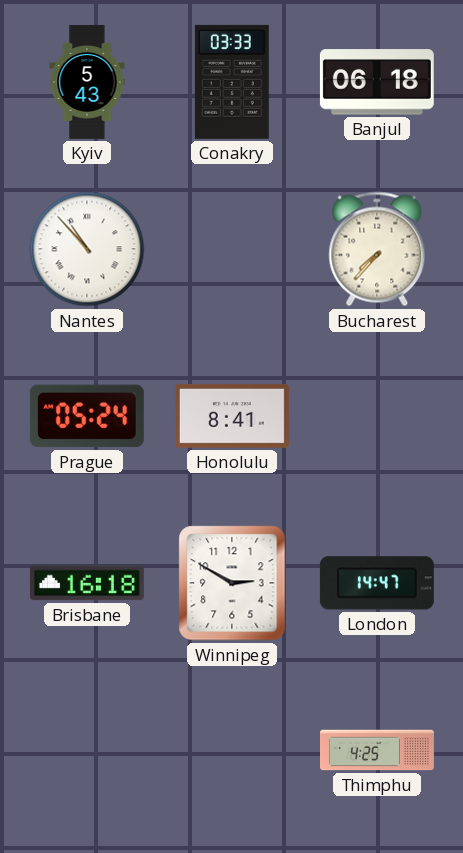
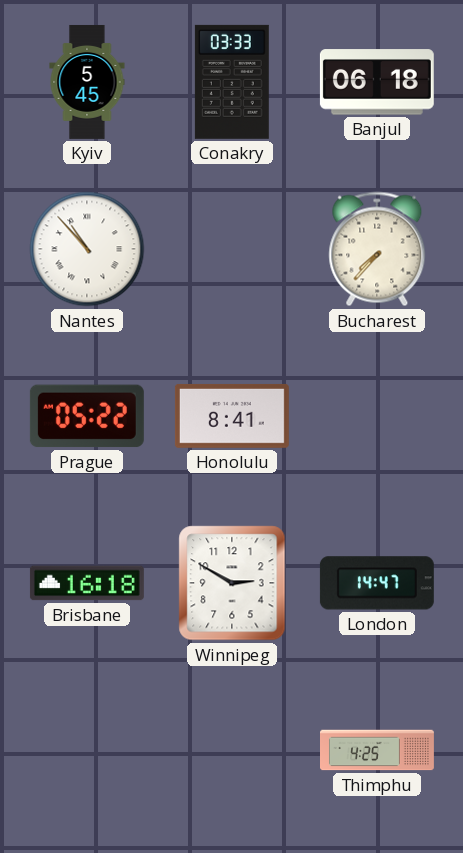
Kyiv: 5:43 -> 5:45 (87, 82)
Prague: 05:24 -> 05:22 (87, 416)
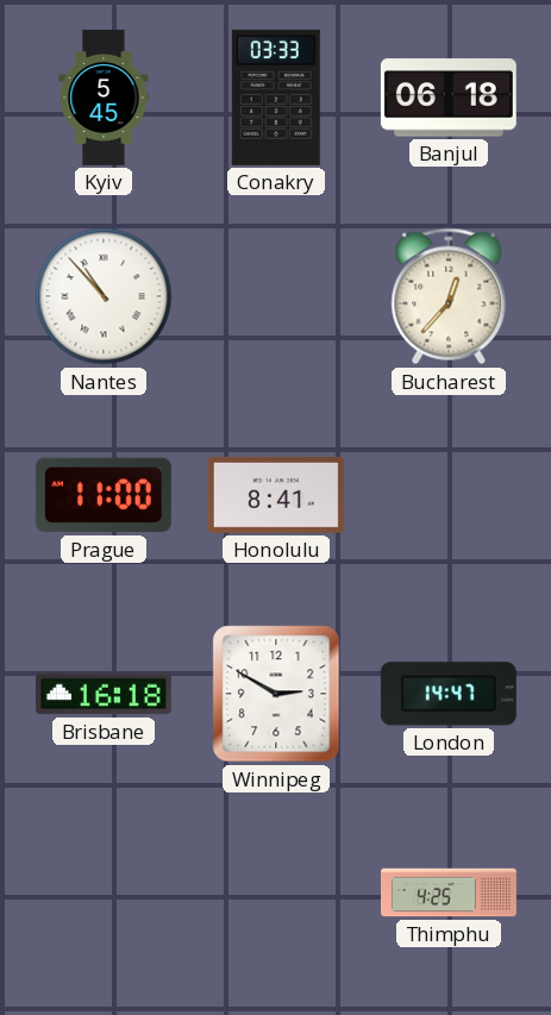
Bucharest: 7:37 -> 12:37 (449, 296)
Prague: 05:22 -> 11:00 (104, 495)
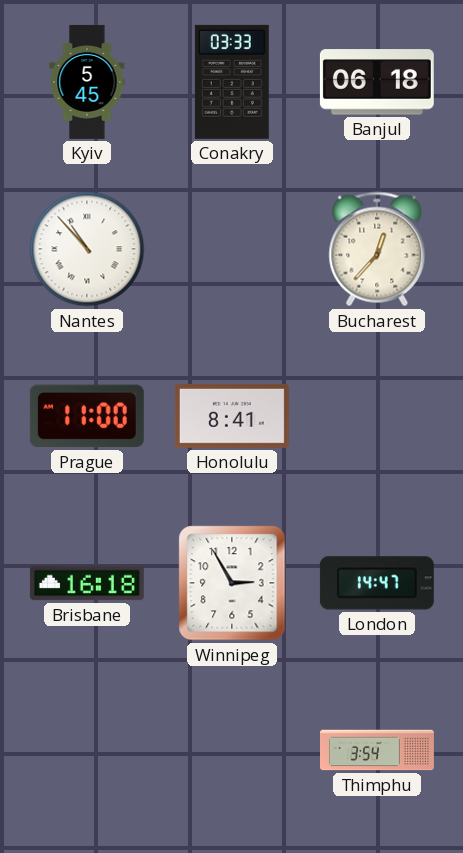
Winnipeg: 2:50 -> 2:55 (232, 583)
Thimphu: 4:25 -> 3:54 (378, 750)
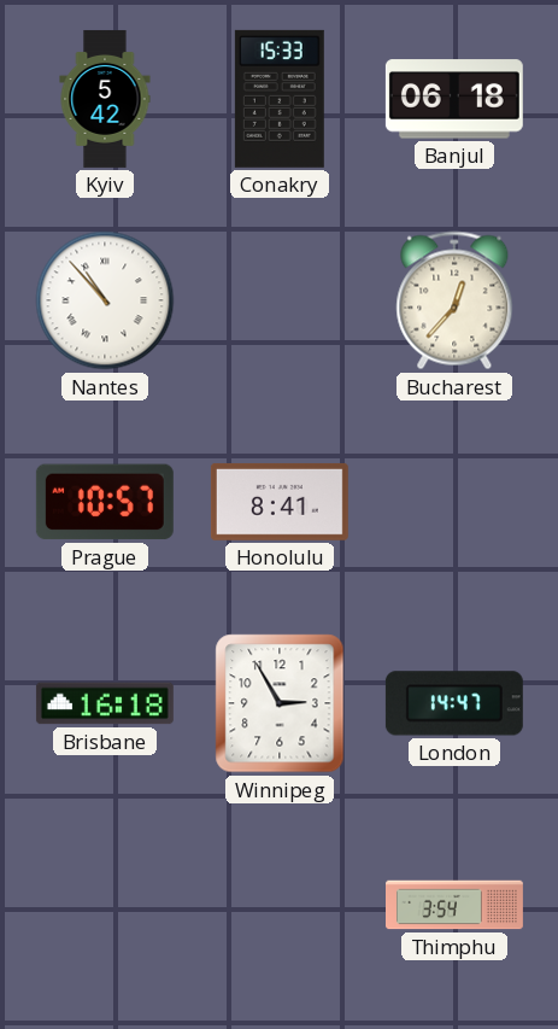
Kyiv: 5:45 -> 5:42 (105, 99)
Conakry: 03:33 -> 15:33 (280, 99)
Prague: 11:00 -> 10:57 (105, 502)
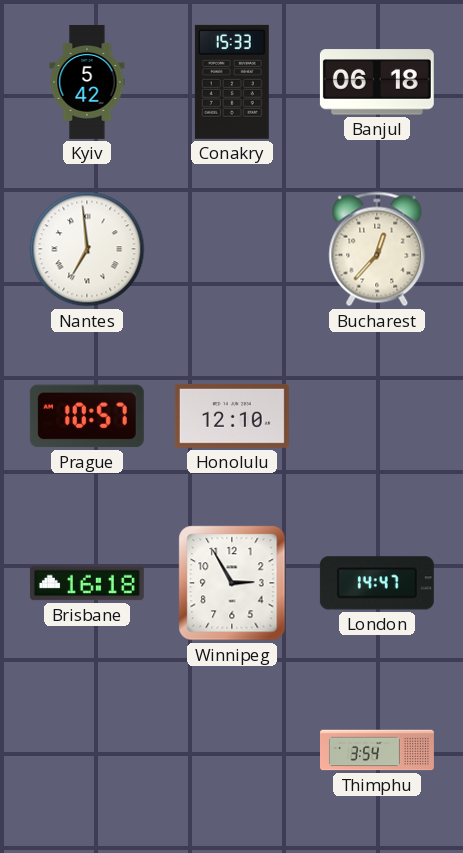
Nantes: 10:53 -> 6:59 (87, 249)
Honolulu: 8:41 -> 12:10 (232, 416)
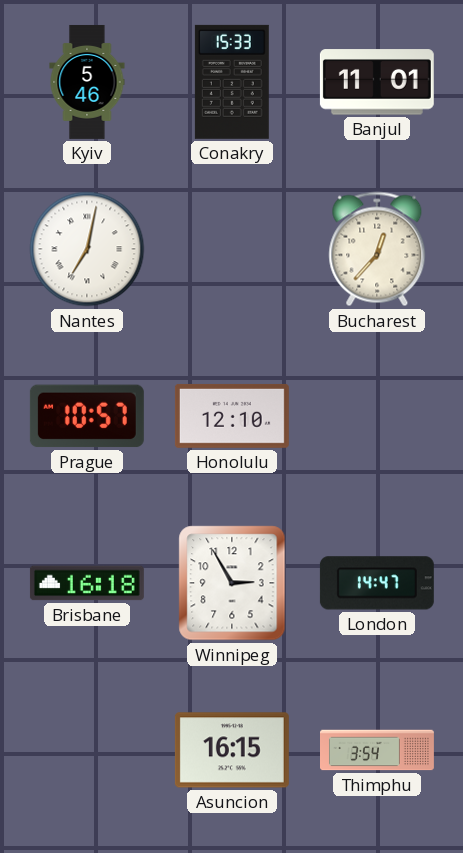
Kyiv: 5:42 -> 5:46 (87, 82)
Banjul: 06:18 -> 11:01 (377, 82)
Nantes: 6:59 -> 7:02 (87, 249)
Asuncion: none -> 16:15 (232, 750)
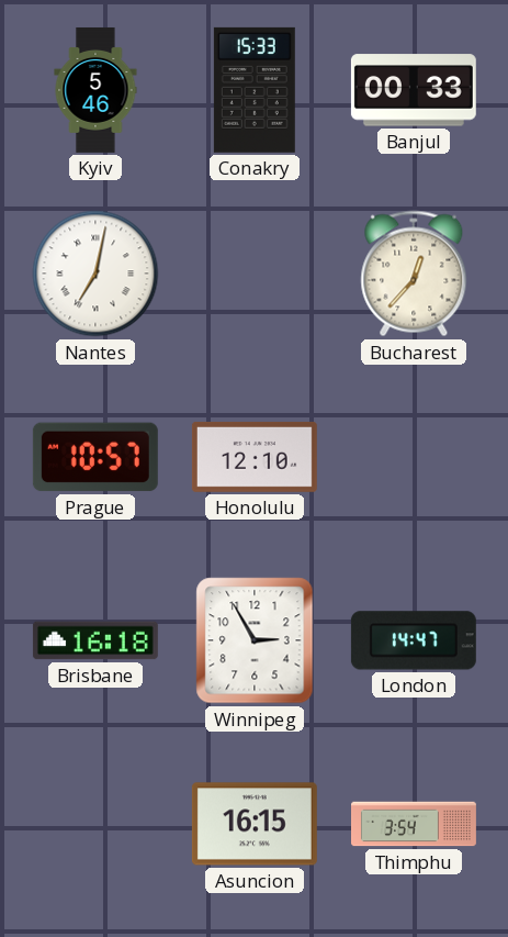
Banjul: 11:01 -> 00:33 (414, 90)
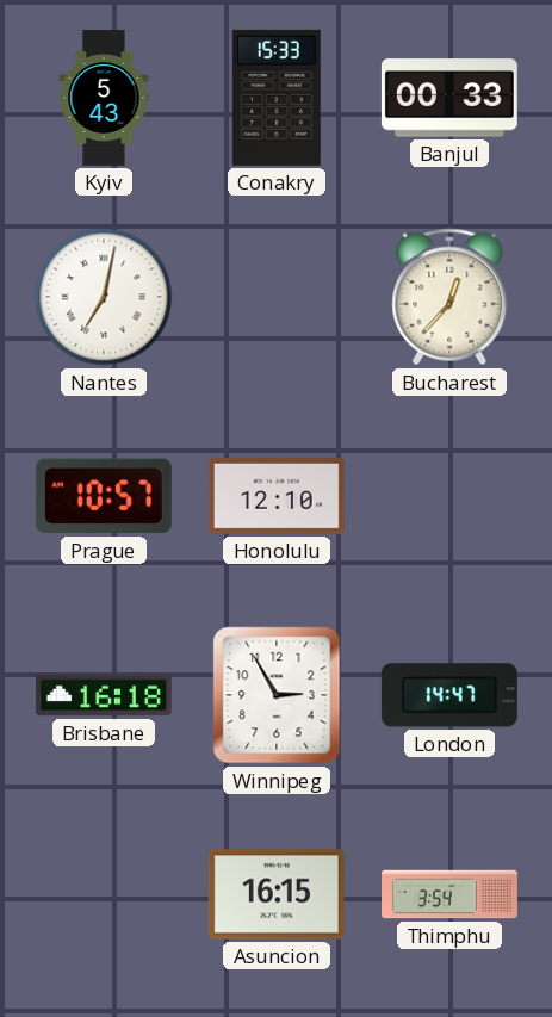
Kyiv: 5:46 -> 5:43 (104, 98)
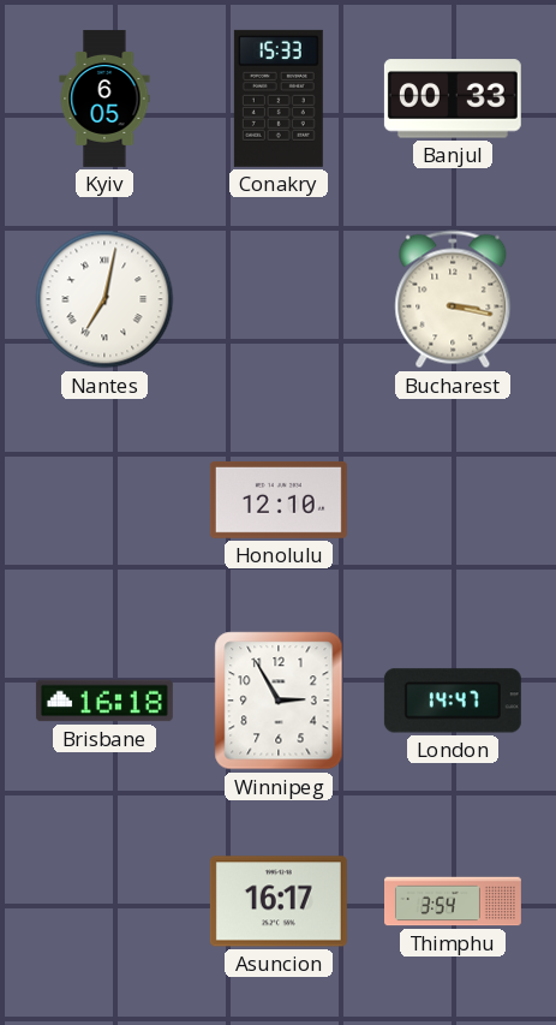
Kyiv: 5:43 -> 6:05 (104, 99)
Bucharest: 12:37 -> 3:17 (453, 299)
Prague: 10:57 -> none (104, 496)
Asuncion: 16:15 -> 16:17 (279, 901)
